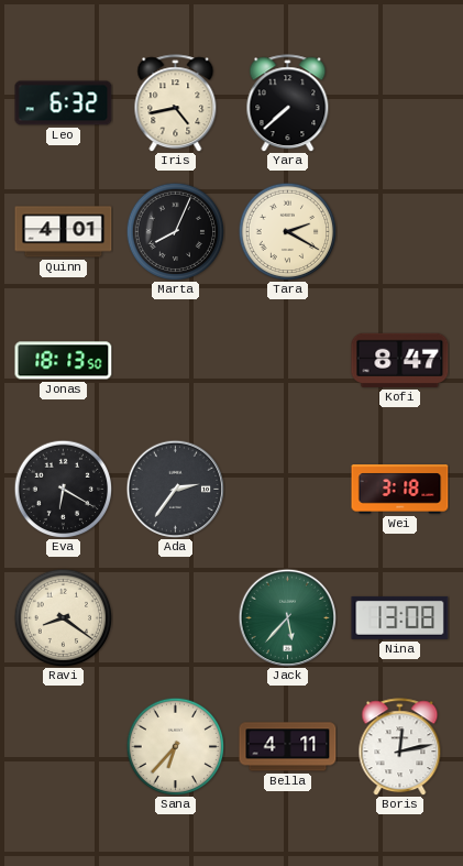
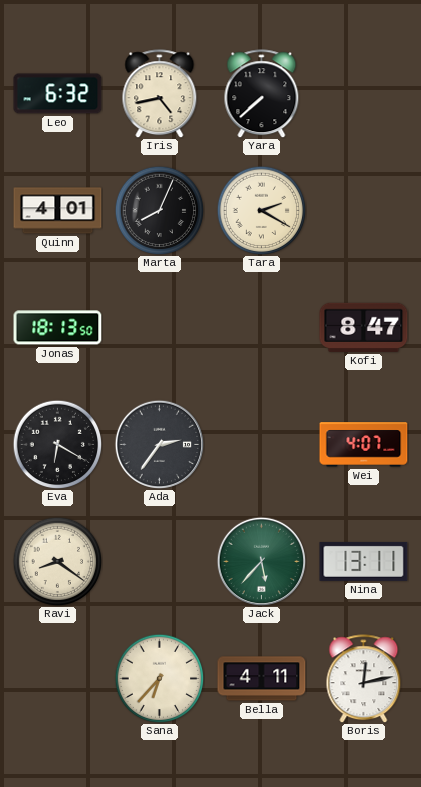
Wei: 3:18 -> 4:07 (364, 445)
Nina: 13:08 -> 13:11 (364, 561)
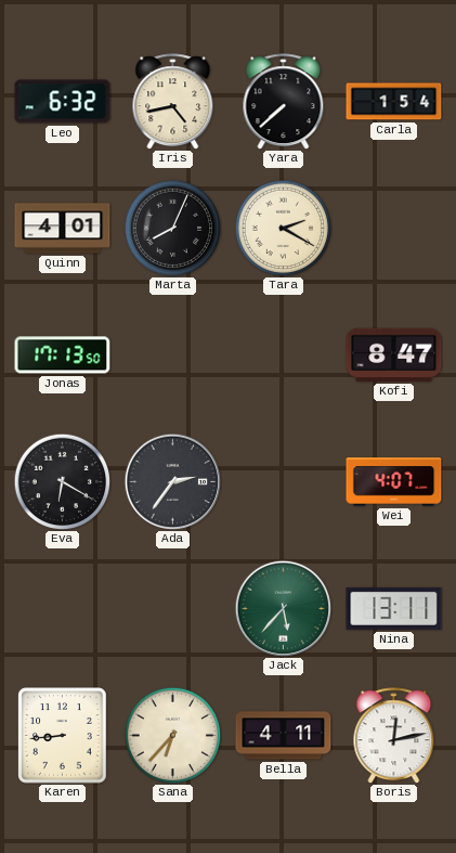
Carla: none -> 1:54 (394, 102)
Jonas: 18:13 -> 17:13 (63, 356)
Ravi: 8:21 -> none (57, 561)
Karen: none -> 8:44 (63, 736)
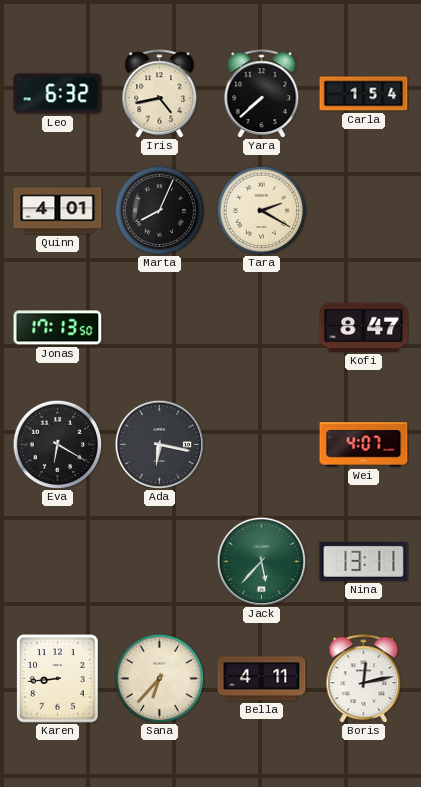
Ada: 2:36 -> 6:17 (159, 444)
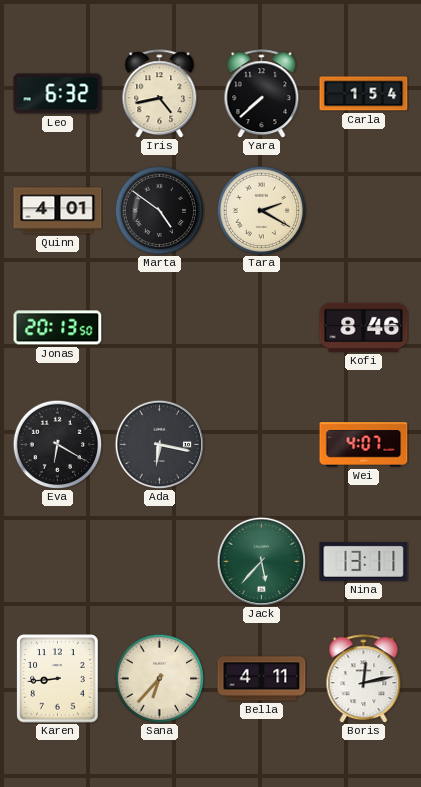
Marta: 8:04 -> 4:51 (159, 210)
Jonas: 17:13 -> 20:13 (58, 328)
Kofi: 8:47 -> 8:46 (364, 327)
